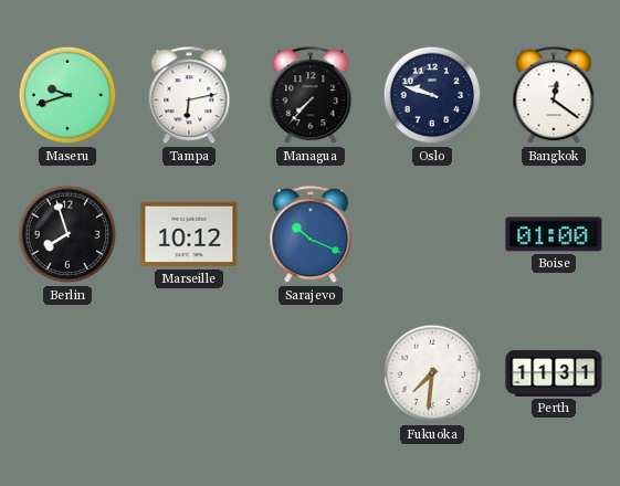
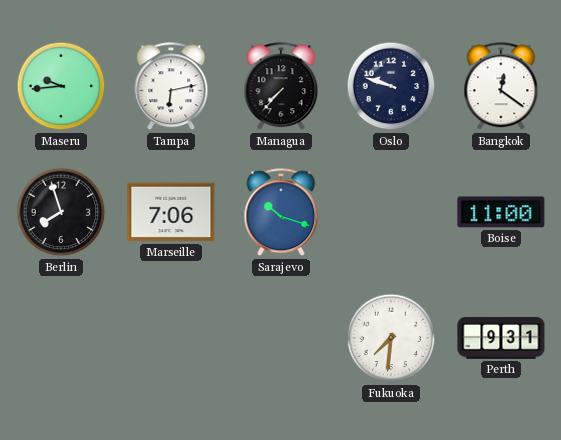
Maseru: 9:42 -> 9:44 (61, 86)
Marseille: 10:12 -> 7:06 (171, 212)
Sarajevo: 10:19 -> 10:18 (281, 213)
Boise: 01:00 -> 11:00 (501, 212)
Perth: 11:31 -> 9:31 (501, 339)
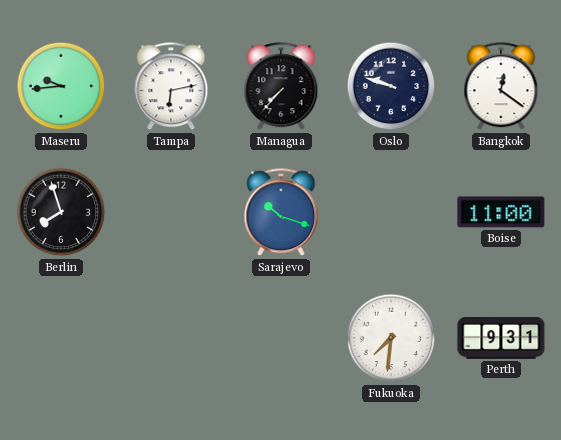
Marseille: 7:06 -> none (171, 212)
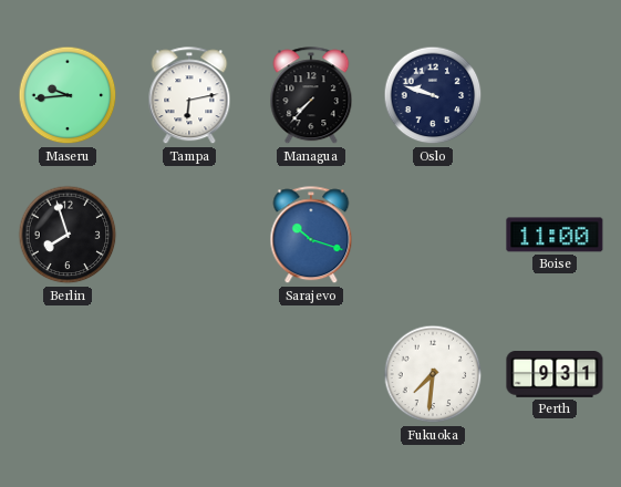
Bangkok: 12:21 -> none (501, 87)
